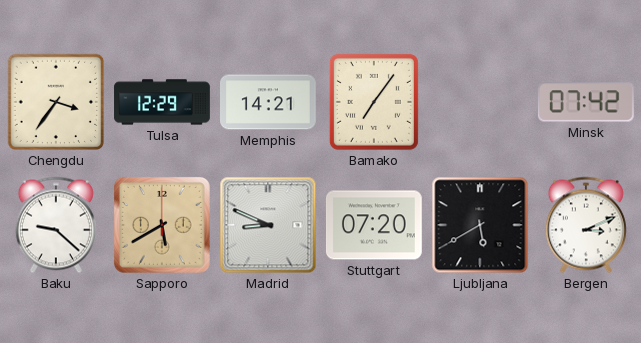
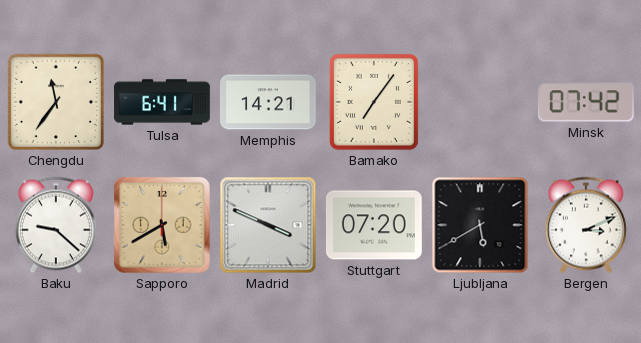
Chengdu: 3:36 -> 11:36 (56, 102)
Tulsa: 12:29 -> 6:41 (162, 102)
Madrid: 8:49 -> 3:49 (268, 225)
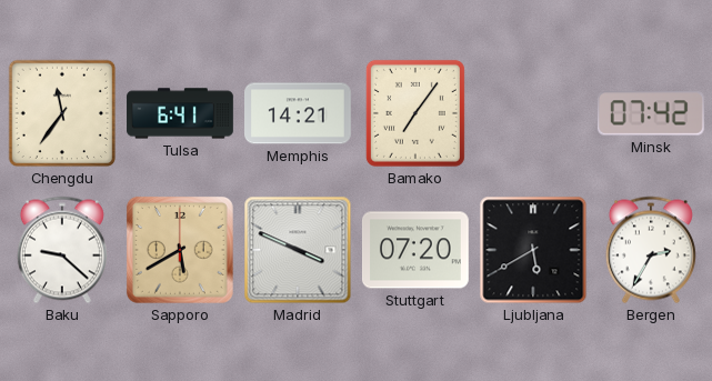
Bergen: 3:11 -> 2:35 (651, 250)
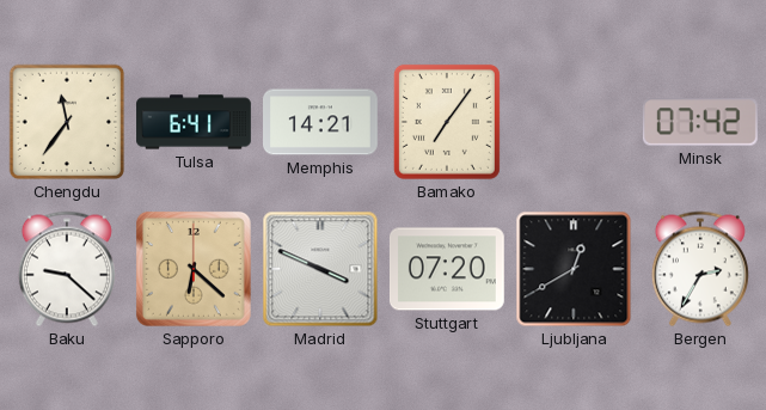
Sapporo: 5:40 -> 6:22 (194, 269)
Ljubljana: 5:40 -> 12:40 (574, 269)
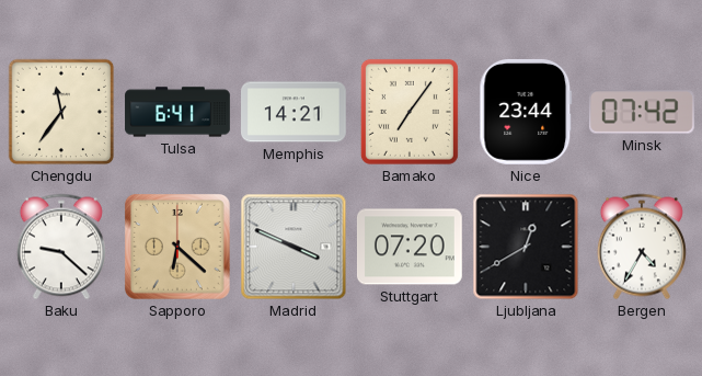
Nice: none -> 23:44 (526, 112)
Bergen: 2:35 -> 4:35 (642, 247)
